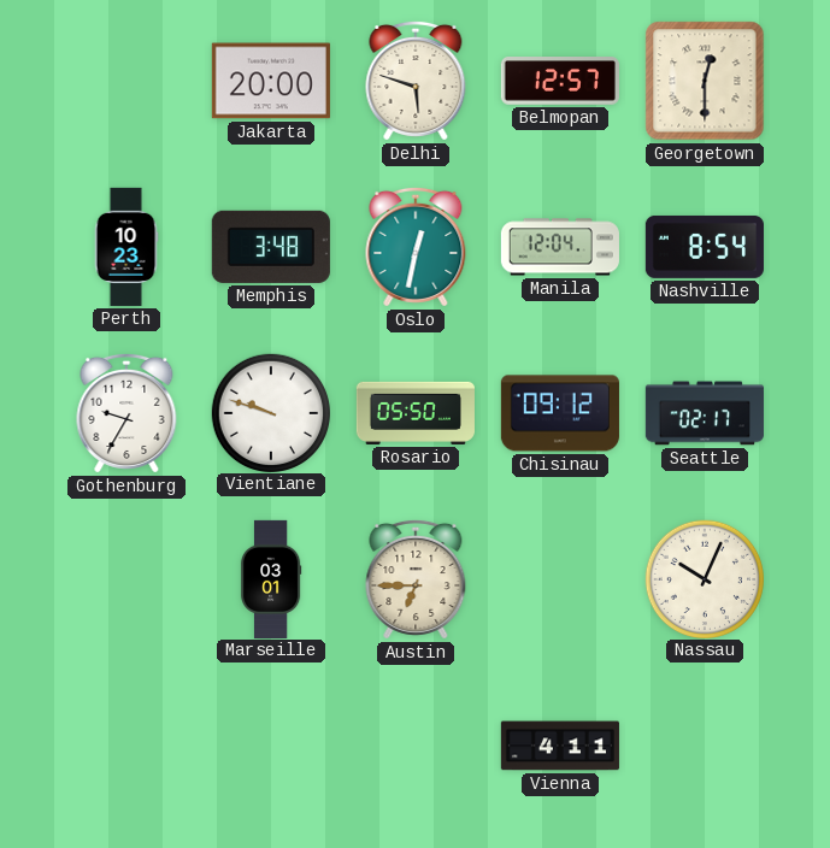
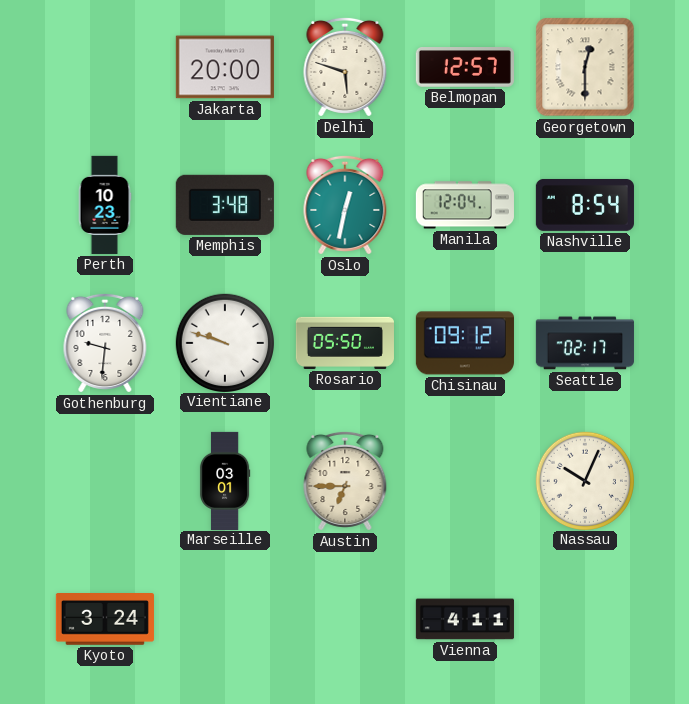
Gothenburg: 9:35 -> 9:31 (105, 343)
Kyoto: none -> 3:24 (105, 620)
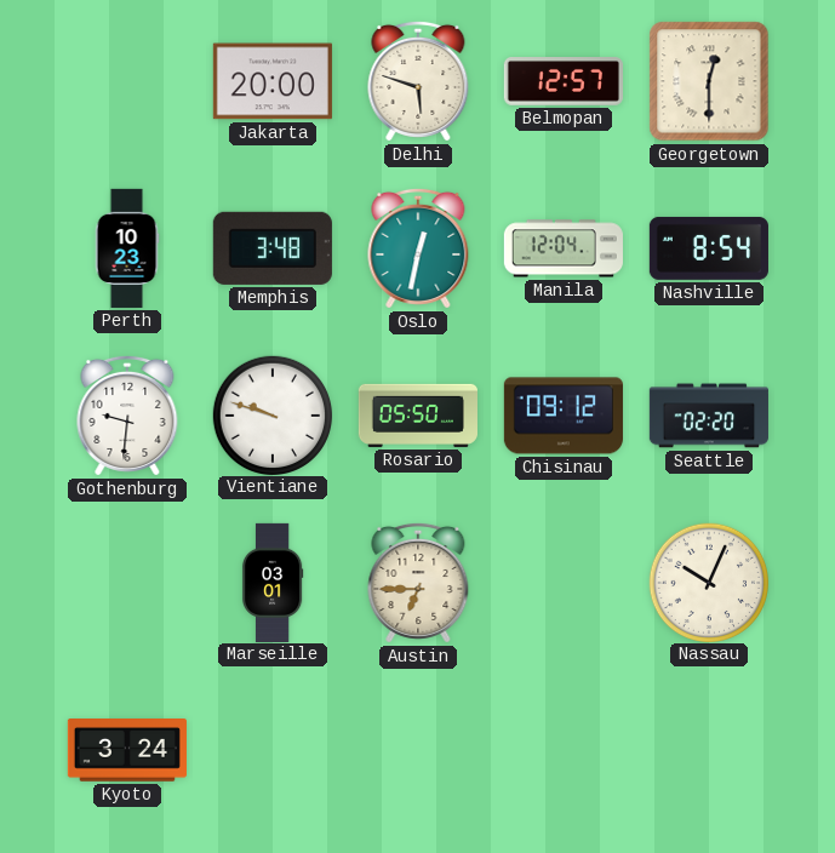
Seattle: 02:17 -> 02:20 (709, 416)
Vienna: 4:11 -> none (465, 619)
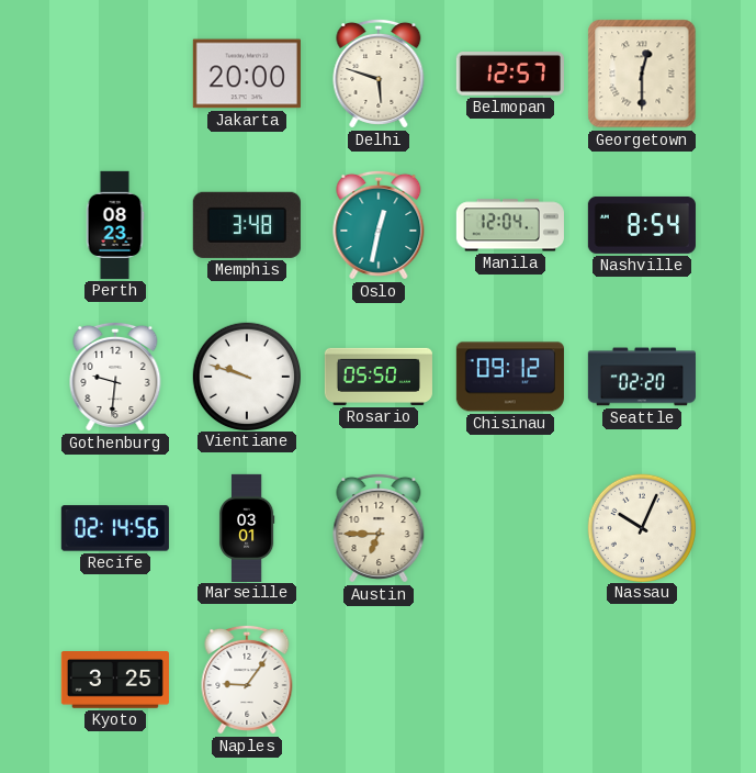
Perth: 10:23 -> 08:23 (115, 225)
Recife: none -> 02:14 (115, 528)
Kyoto: 3:24 -> 3:25 (115, 681)
Naples: none -> 9:06 (247, 680)
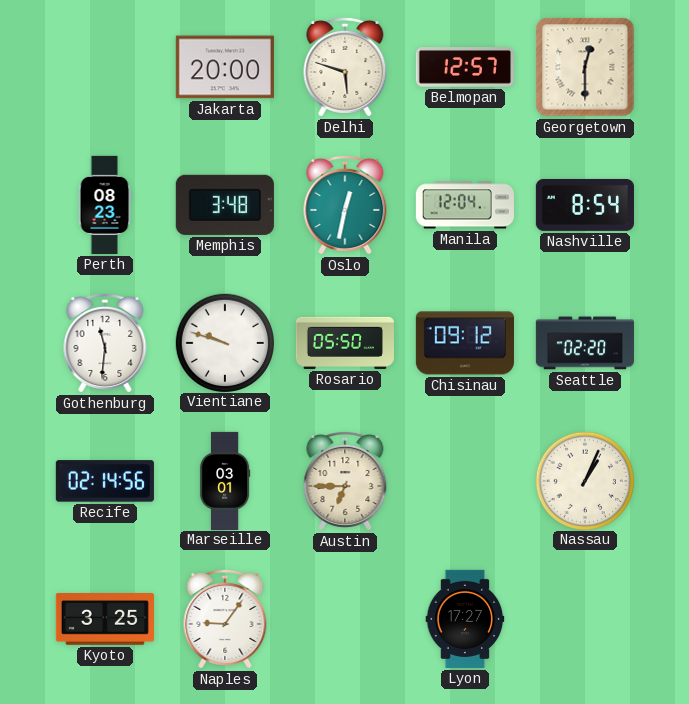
Gothenburg: 9:31 -> 11:31 (105, 343)
Nassau: 10:04 -> 1:04 (584, 480)
Lyon: none -> 17:27 (465, 619)
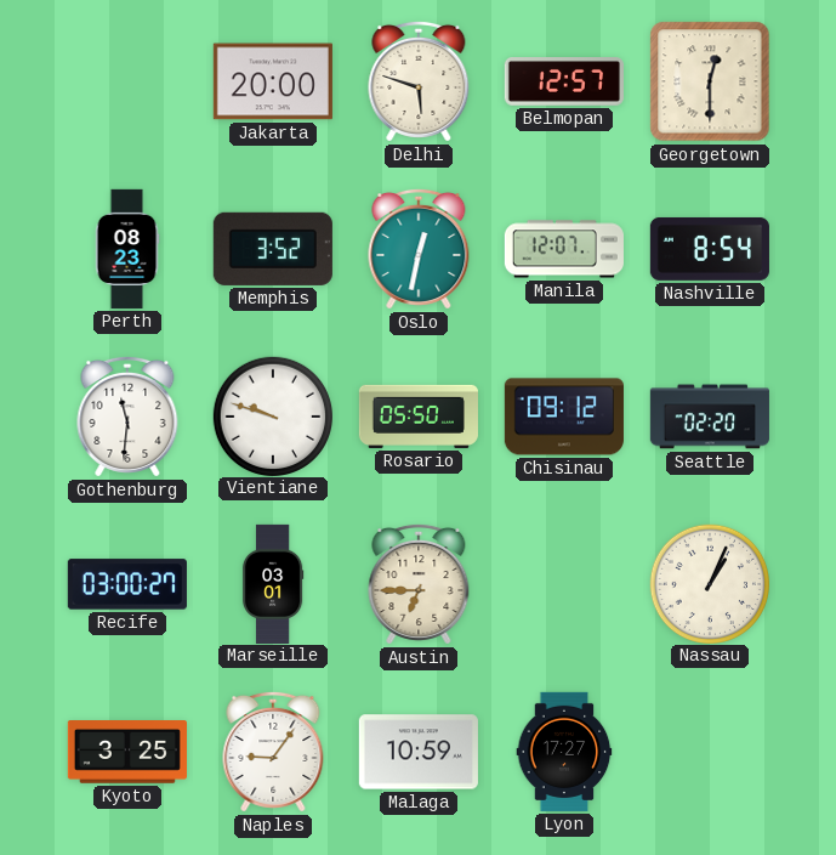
Memphis: 3:48 -> 3:52 (273, 249)
Manila: 12:04 -> 12:07 (564, 249)
Recife: 02:14 -> 03:00 (127, 584)
Malaga: none -> 10:59 (419, 752)
